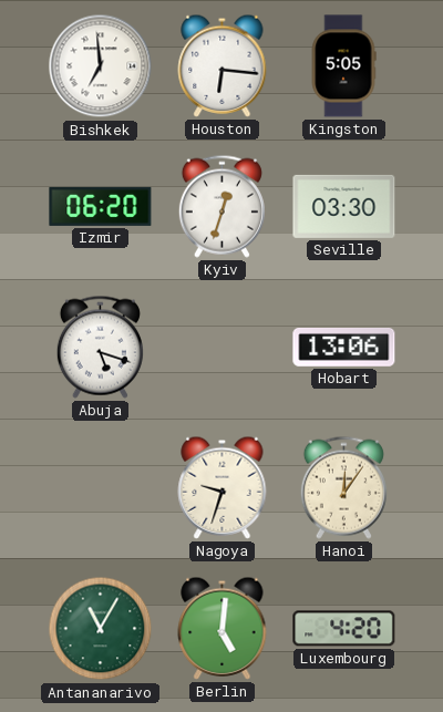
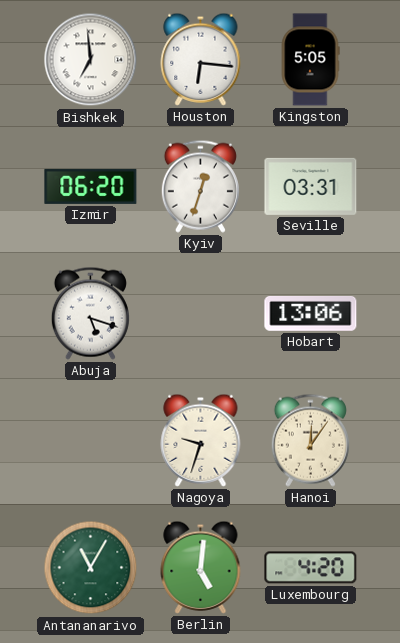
Seville: 03:30 -> 03:31 (311, 186)
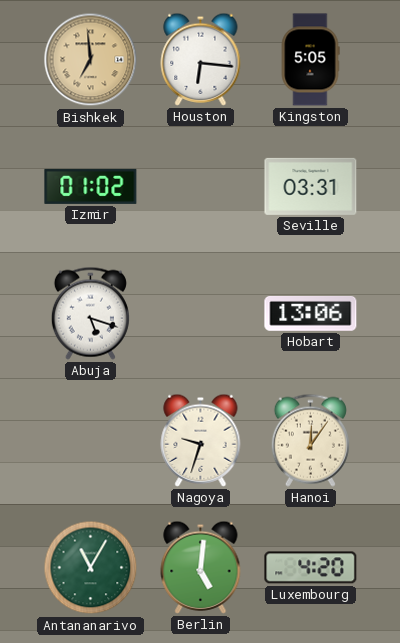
Bishkek dial: white -> champagne (91, 60)
Izmir: 06:20 -> 01:02 (91, 186)
Kyiv: 12:33 -> none (200, 186)
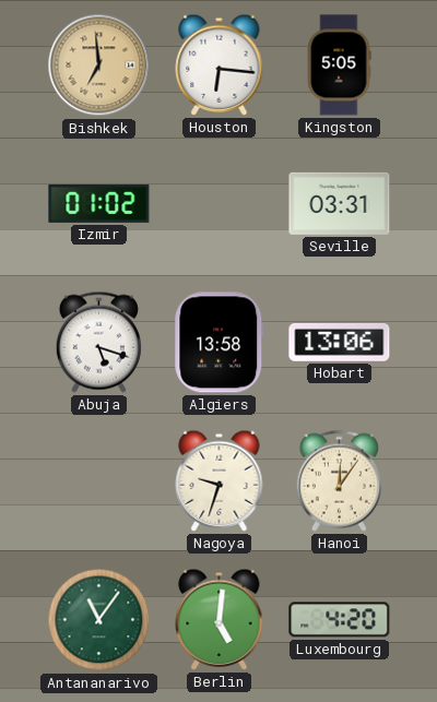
Algiers: none -> 13:58 (220, 343)
Antananarivo: 11:05 -> 11:06 (99, 620)
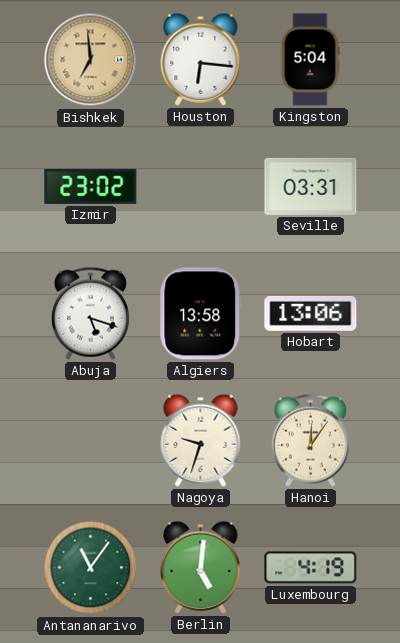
Kingston: 5:05 -> 5:04 (310, 60)
Izmir: 01:02 -> 23:02 (91, 186)
Luxembourg: 4:20 -> 4:19 (311, 568)
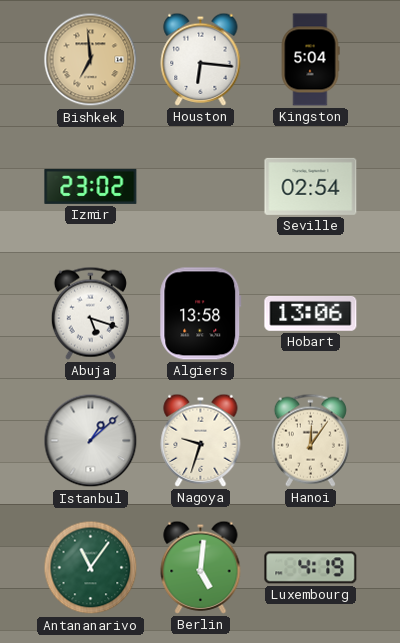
Seville: 03:31 -> 02:54 (311, 186)
Istanbul: none -> 1:08 (91, 441)
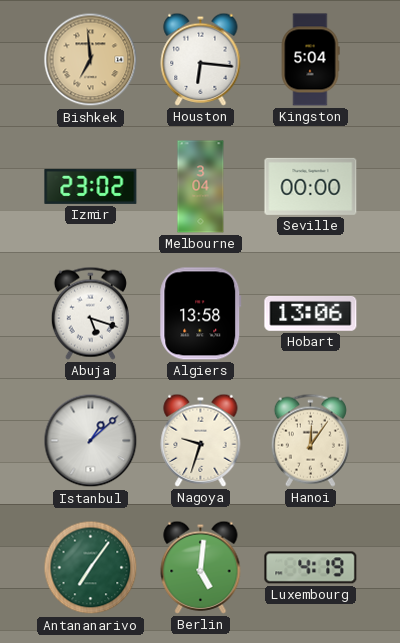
Melbourne: none -> 3:04 (201, 187)
Seville: 02:54 -> 00:00 (311, 186)
Antananarivo: 11:06 -> 7:06 (91, 568)
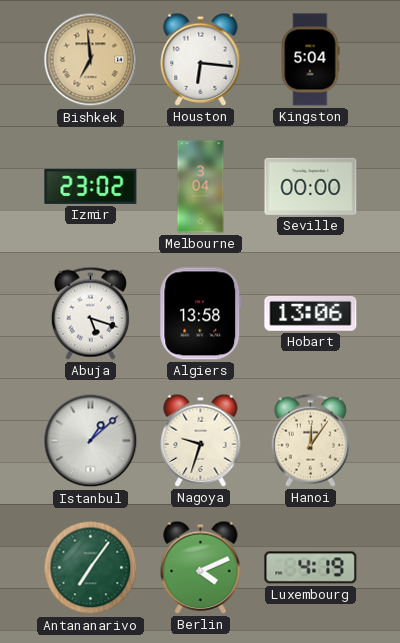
Berlin: 5:01 -> 4:11 (201, 567)
